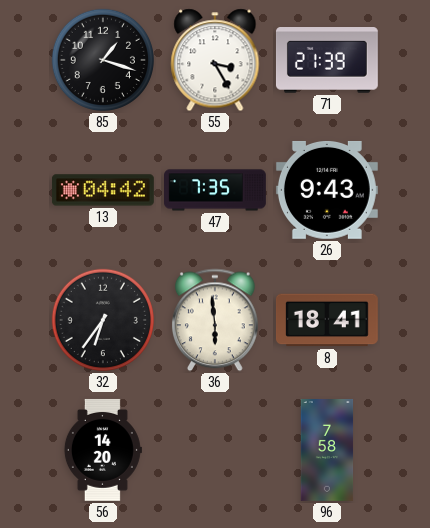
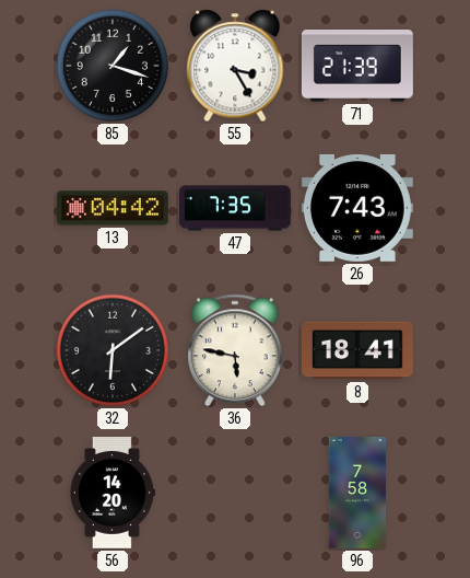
26: 9:43 -> 7:43 (357, 208)
32: 6:36 -> 6:09 (113, 350)
36: 5:59 -> 5:47 (235, 350)
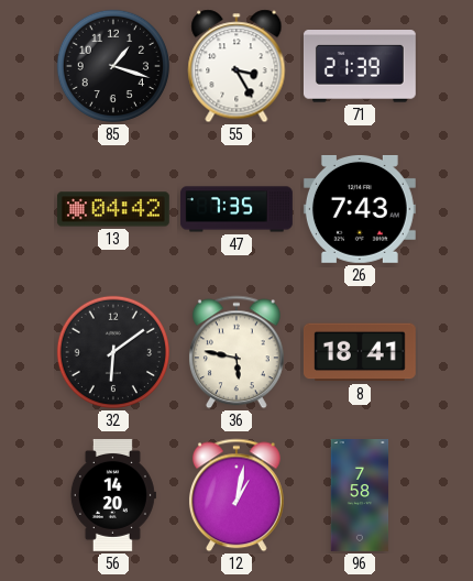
12: none -> 1:02 (237, 495)
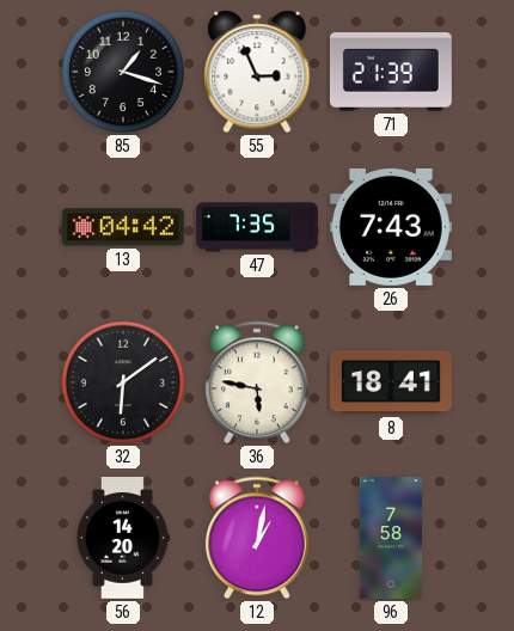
55: 3:25 -> 2:56 (257, 72)
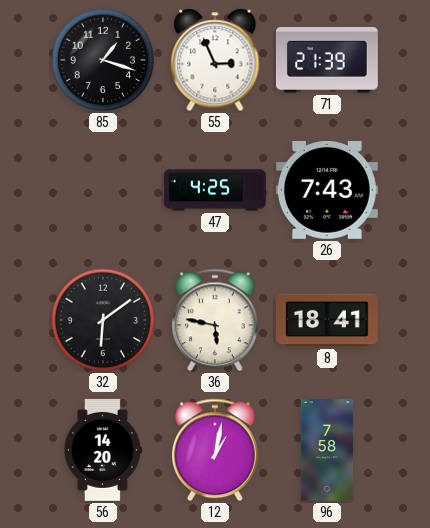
13: 04:42 -> none (123, 227)
47: 7:35 -> 4:25 (216, 190)
